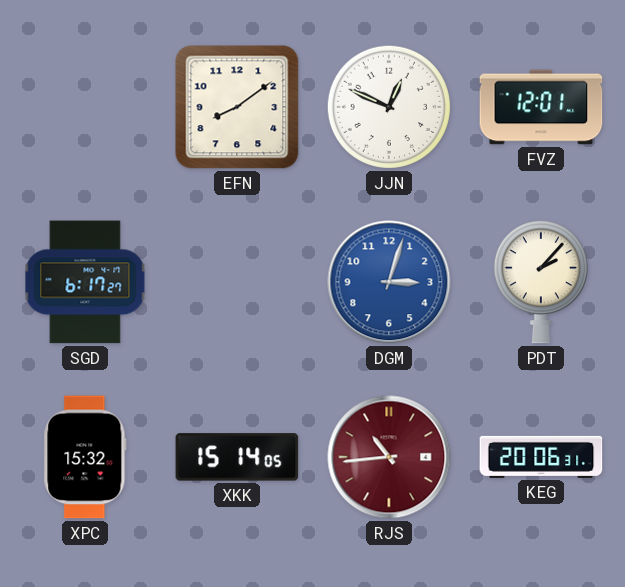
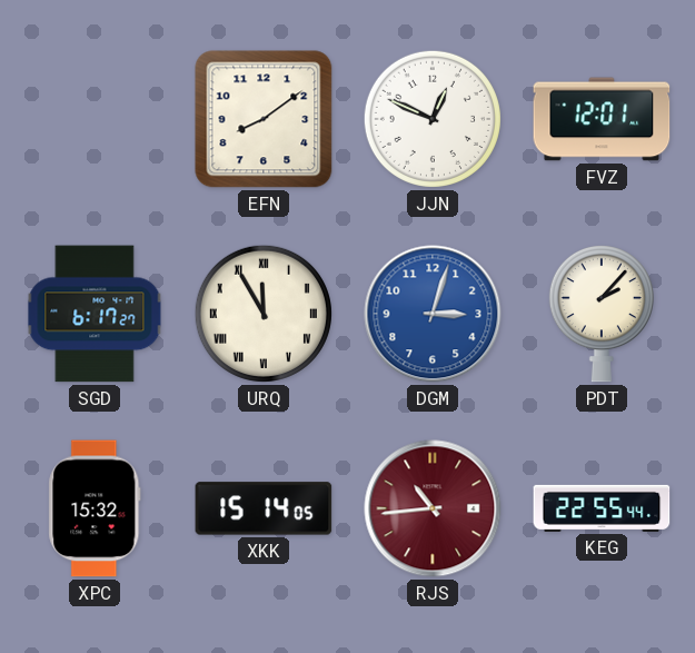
URQ: none -> 11:55 (264, 314)
KEG: 20:06 -> 22:55 (602, 508)
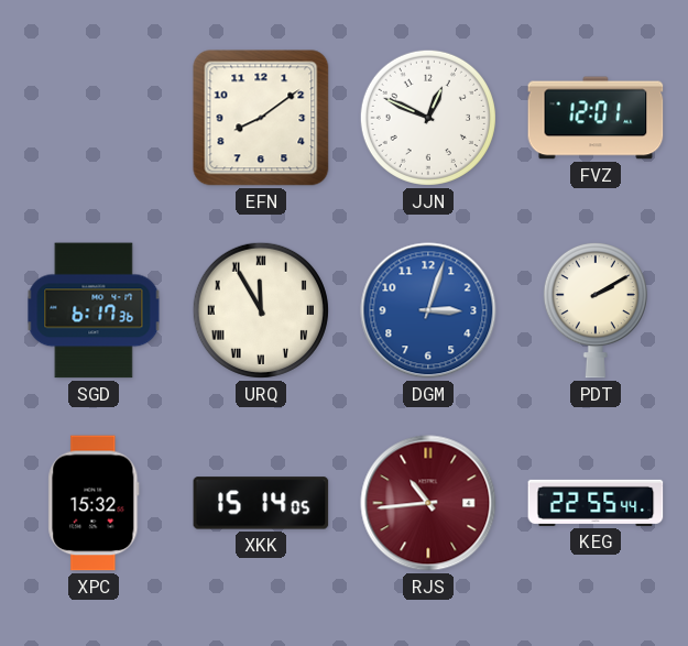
SGD: 6:17:27 -> 6:17:36 (94, 310)
PDT: 2:07 -> 2:10 (596, 310)
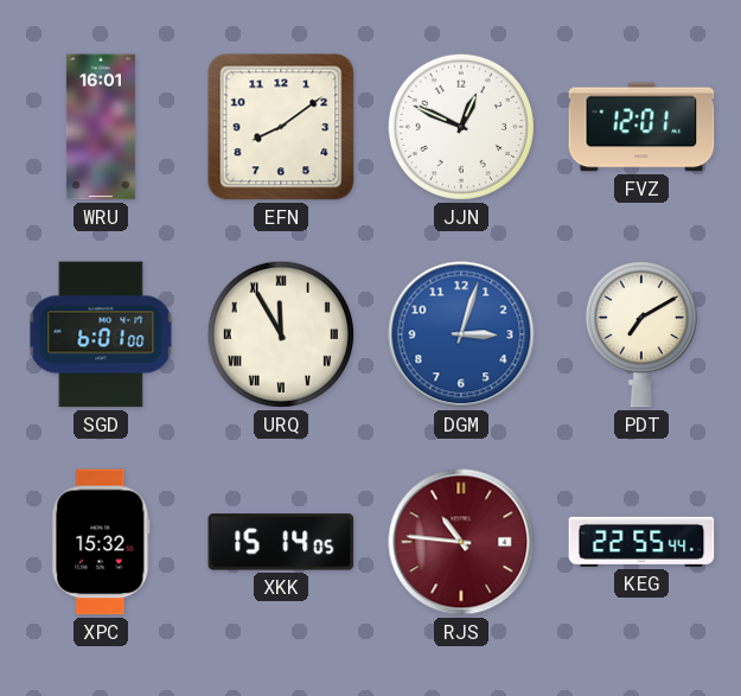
WRU: none -> 16:01 (101, 127)
SGD: 6:17 -> 6:01 (101, 334)
PDT: 2:10 -> 7:10 (641, 334)
RJS: 10:44 -> 10:46 (461, 542)
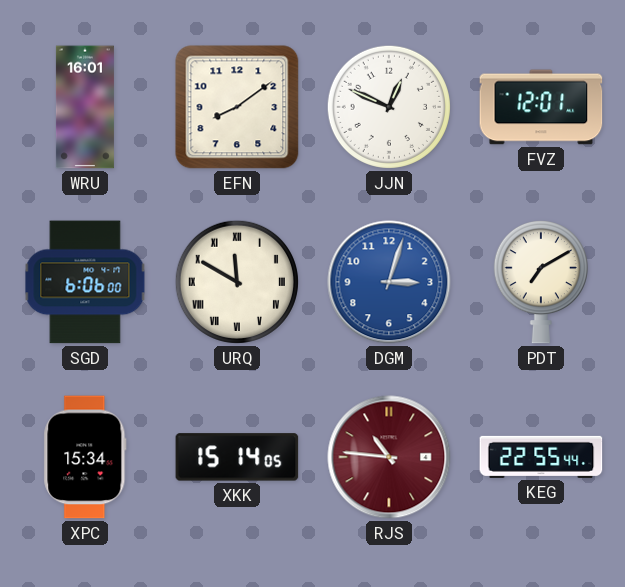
SGD: 6:01 -> 6:06 (85, 282)
URQ: 11:55 -> 11:50 (237, 282)
XPC: 15:32 -> 15:34 (85, 457)
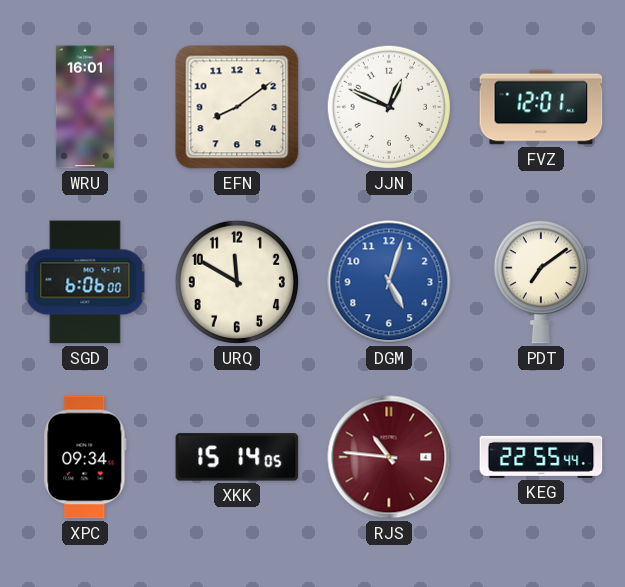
URQ numerals: Roman -> Arabic (237, 282)
DGM: 3:03 -> 5:03 (389, 282)
PDT: 7:10 -> 7:09 (541, 282)
XPC: 15:34 -> 09:34 (85, 457)
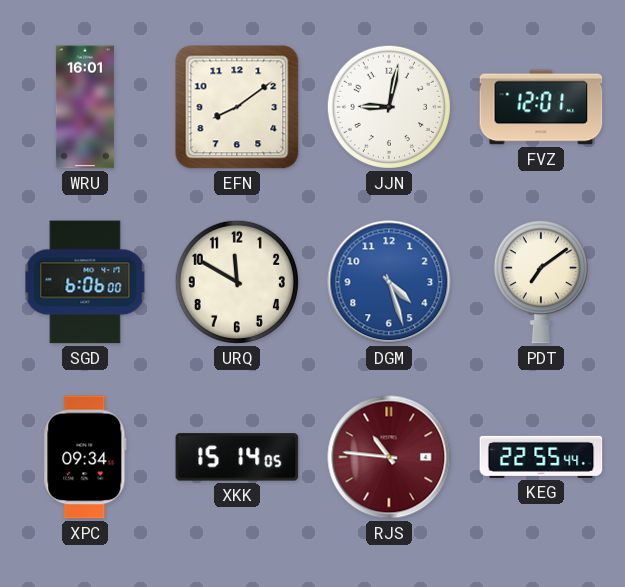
JJN: 12:49 -> 9:02 (389, 107)
DGM: 5:03 -> 4:27 (389, 282)
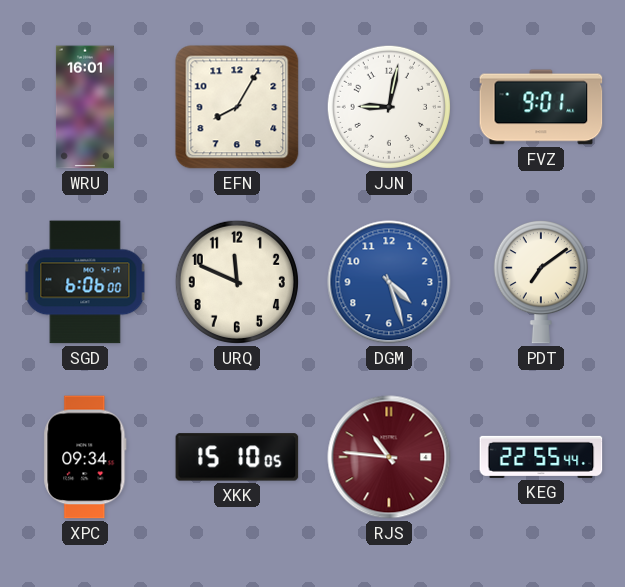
EFN: 8:09 -> 8:05 (237, 107)
FVZ: 12:01 -> 9:01 (541, 107)
URQ: 11:50 -> 11:49 (237, 282)
XKK: 15:14 -> 15:10 (237, 457)
